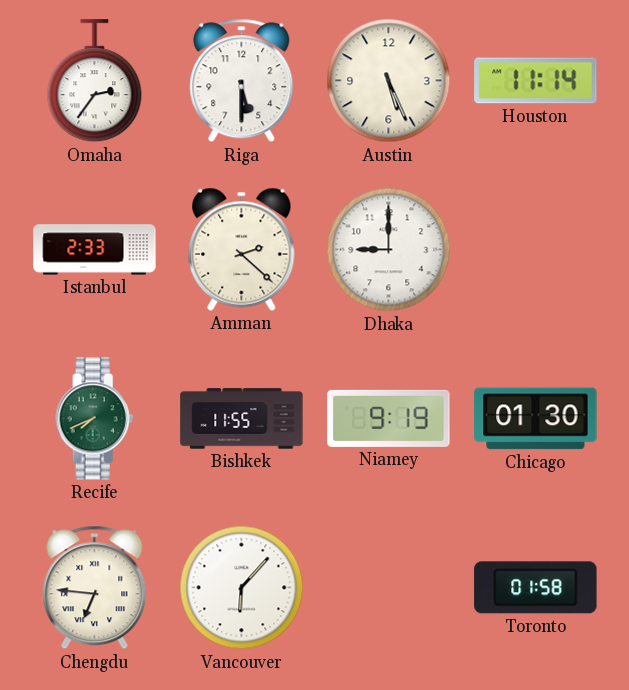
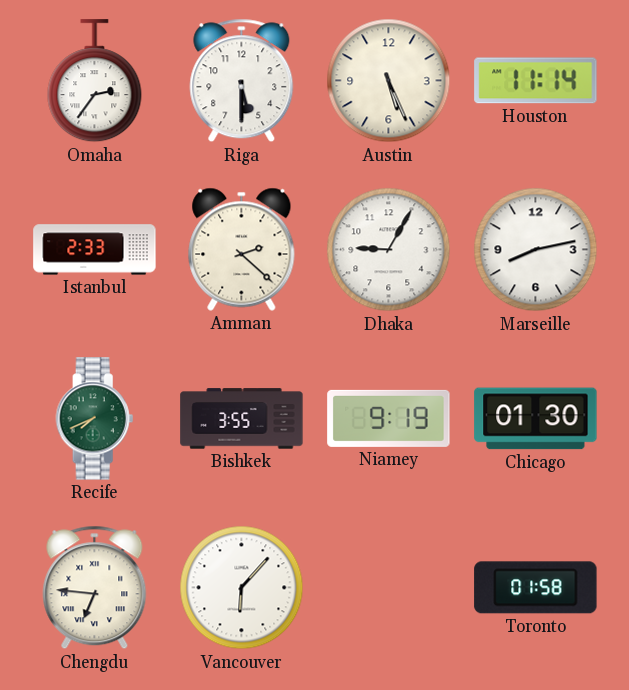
Dhaka: 9:00 -> 9:05 (389, 250)
Marseille: none -> 8:13 (536, 250)
Bishkek: 11:55 -> 3:55 (242, 419)
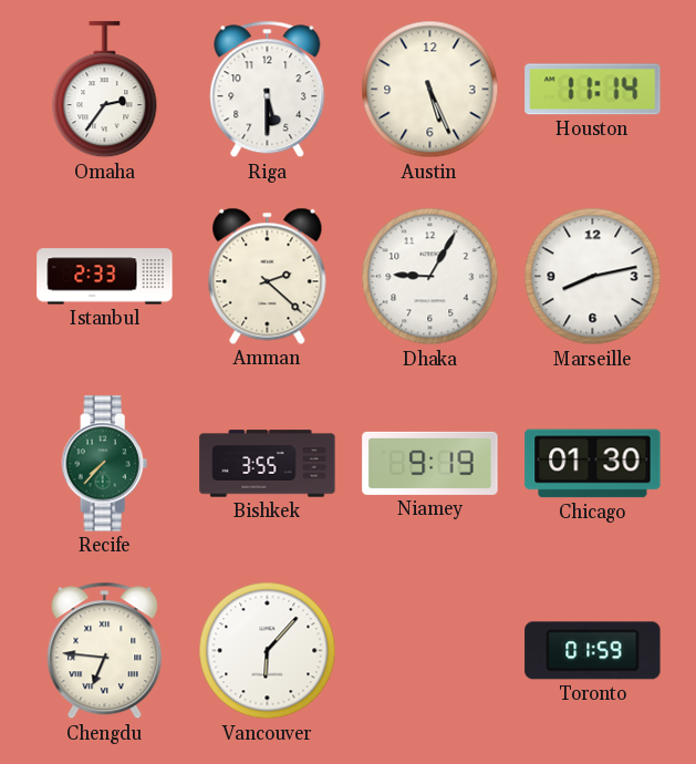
Recife: 7:41 -> 7:37 (105, 464)
Toronto: 01:58 -> 01:59 (593, 651)
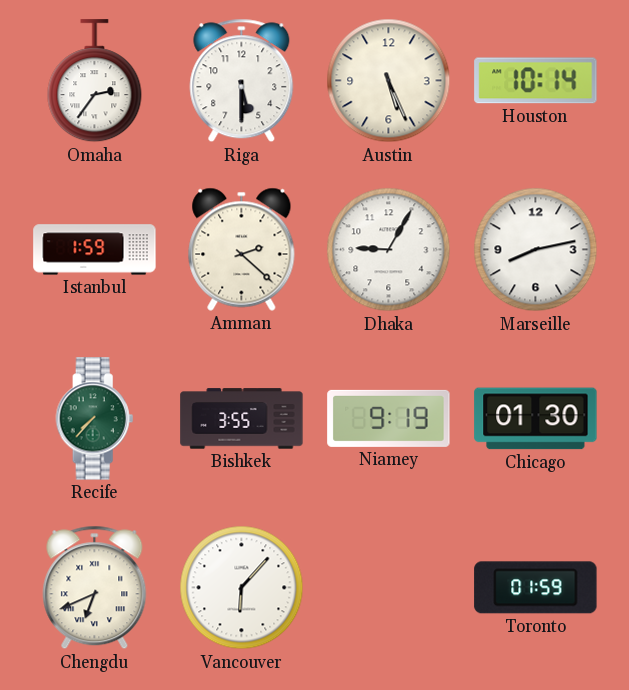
Houston: 11:14 -> 10:14 (536, 81)
Istanbul: 2:33 -> 1:59 (95, 250)
Chengdu: 6:46 -> 6:41 (95, 588)
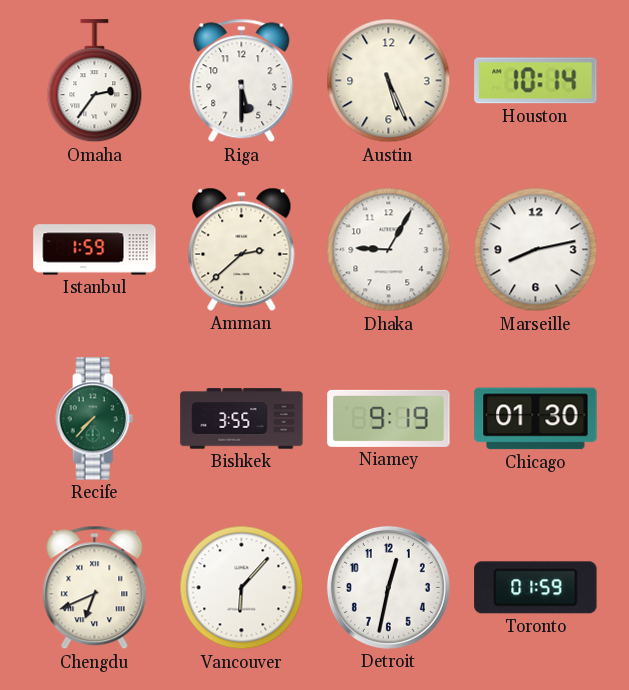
Amman: 2:22 -> 2:38 (242, 249)
Detroit: none -> 12:32 (388, 587)
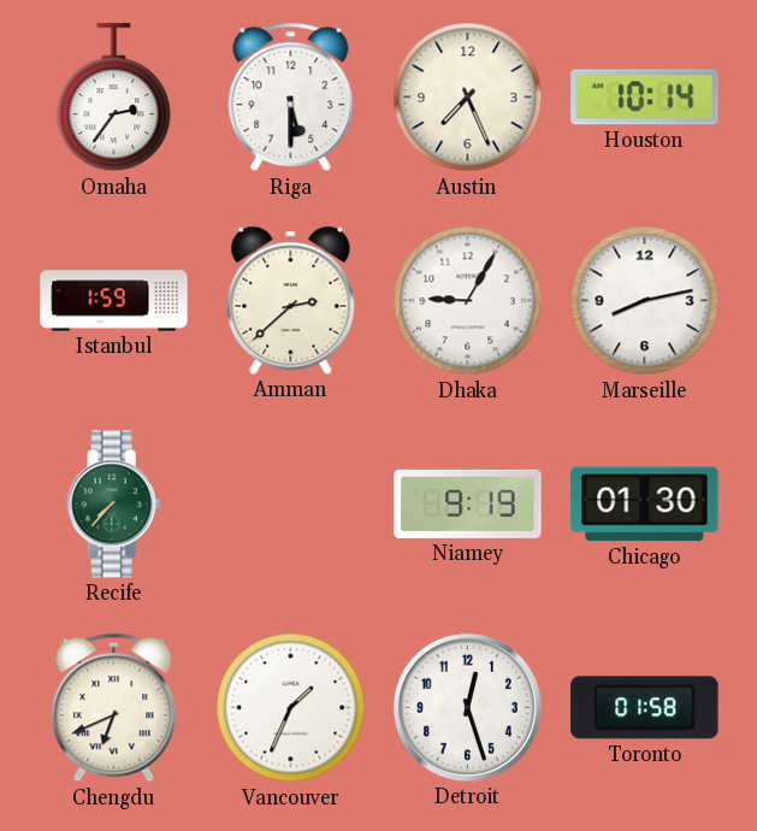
Austin: 5:26 -> 7:26 (468, 98)
Bishkek: 3:55 -> none (242, 419)
Vancouver: 6:07 -> 1:34 (291, 708)
Detroit: 12:32 -> 12:27 (467, 707)
Toronto: 01:59 -> 01:58 (645, 708)
